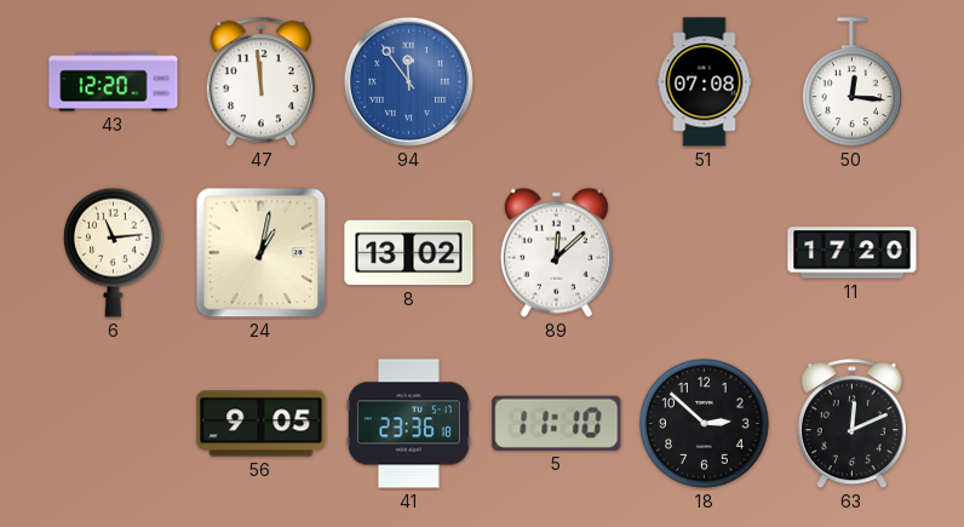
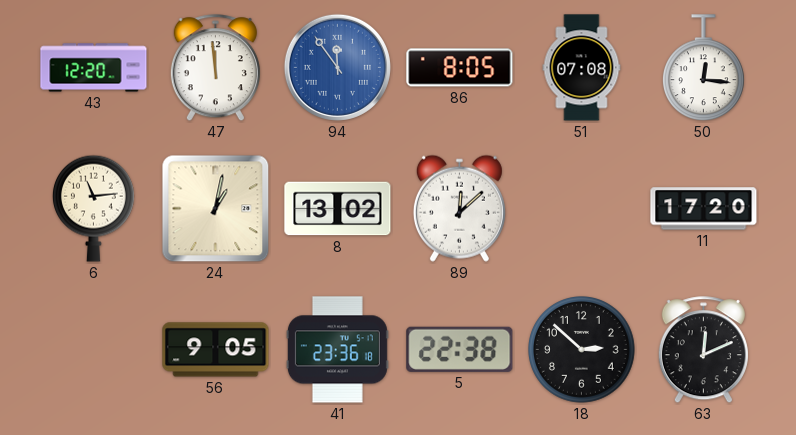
86: none -> 8:05 (460, 68)
5: 11:10 -> 22:38 (460, 349)
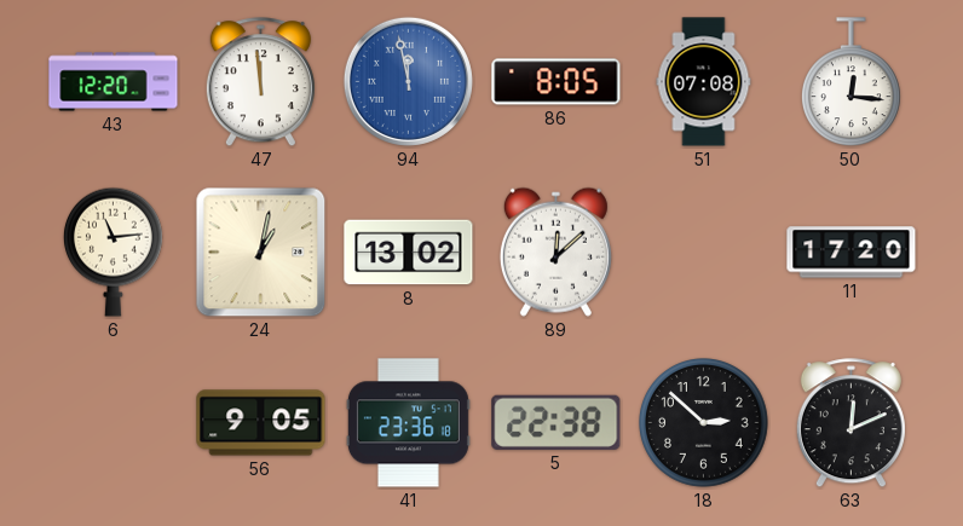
94: 11:54 -> 11:58 (408, 81)
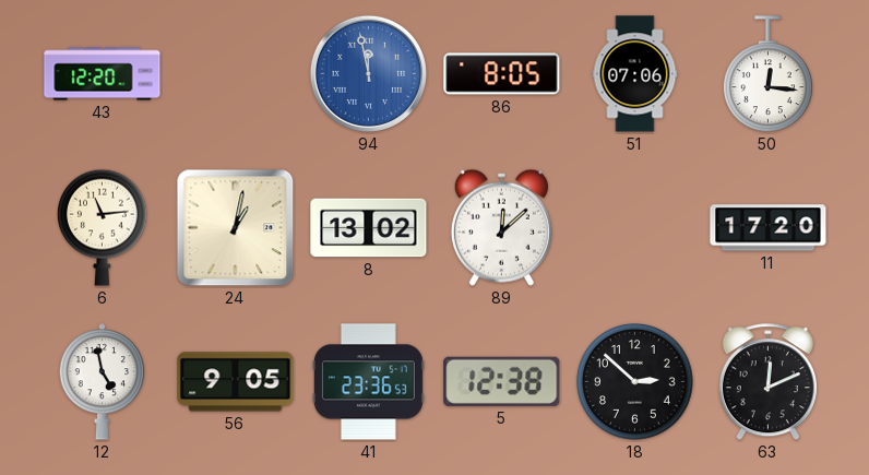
47: 11:59 -> none (260, 82)
51: 07:08 -> 07:06 (635, 74)
12: none -> 4:58 (103, 382)
41: 23:36:18 -> 23:36:53 (368, 382)
5: 22:38 -> 12:38 (502, 381)
